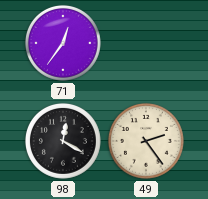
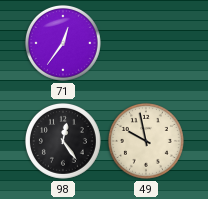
98: 12:20 -> 12:24 (63, 141)
49: 2:24 -> 9:58 (146, 141)
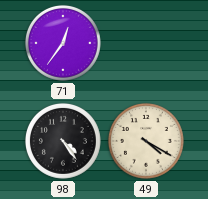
98: 12:24 -> 4:24 (63, 141)
49: 9:58 -> 4:20 (146, 141)
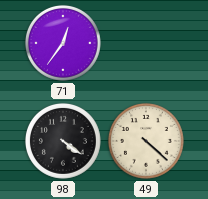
98: 4:24 -> 4:21 (63, 141)
49: 4:20 -> 4:22 (146, 141)
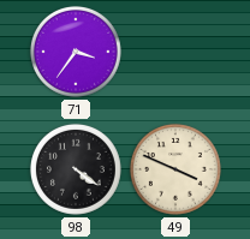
71: 12:36 -> 3:36 (76, 52)
49: 4:22 -> 3:49 (175, 169)
